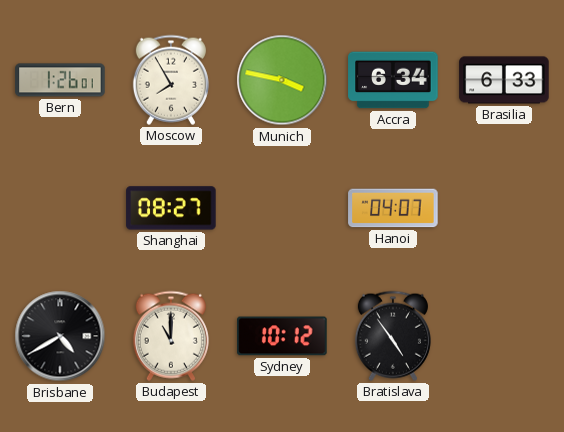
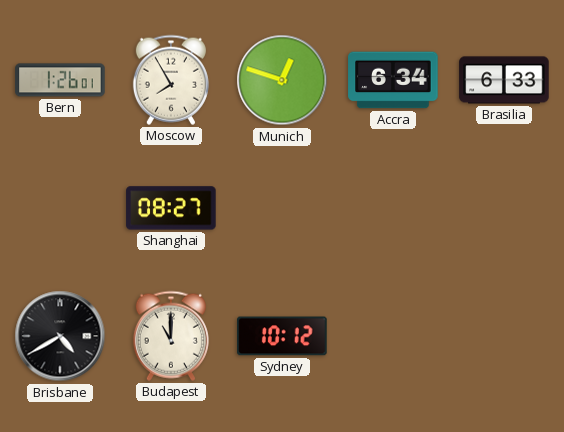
Munich: 3:47 -> 12:48 (282, 80)
Hanoi: 04:07 -> none (393, 208)
Bratislava: 4:54 -> none (393, 336)
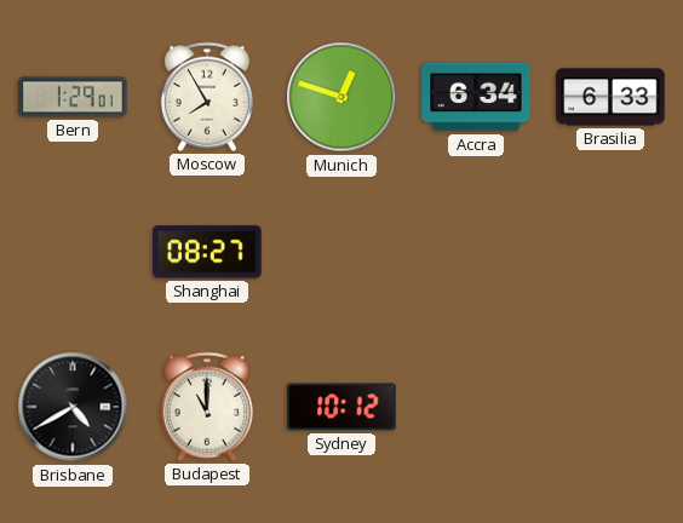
Bern: 1:26 -> 1:29 (73, 97)
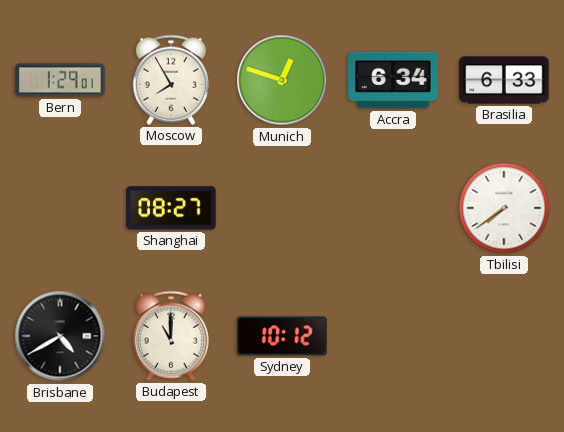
Tbilisi: none -> 7:39 (504, 208)
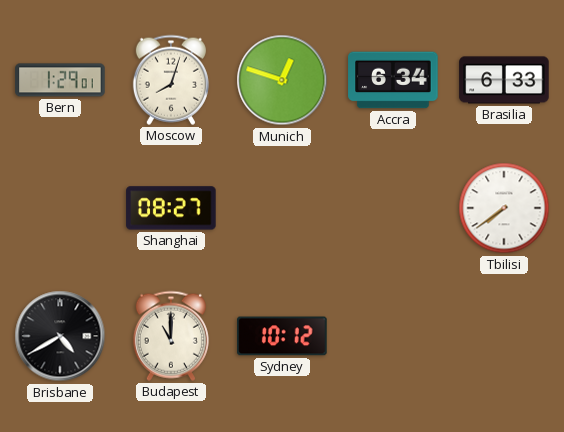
Moscow: 7:55 -> 8:03 (171, 80)
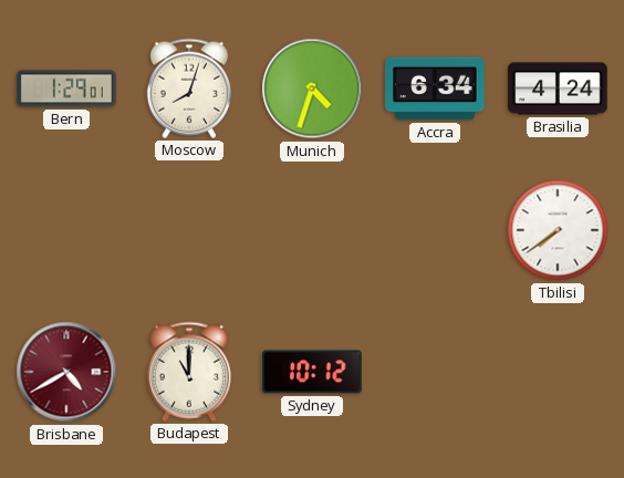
Munich: 12:48 -> 4:33 (312, 89)
Brasilia: 6:33 -> 4:24 (558, 89)
Shanghai: 08:27 -> none (171, 208)
Brisbane dial: black -> burgundy (66, 372)
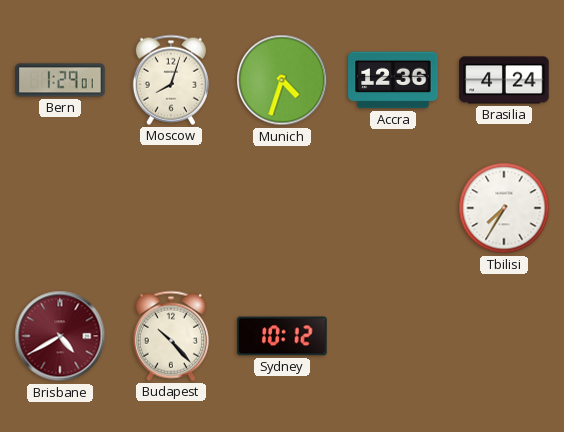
Accra: 6:34 -> 12:36 (393, 80)
Tbilisi: 7:39 -> 7:35 (504, 208)
Budapest: 11:00 -> 10:23 (171, 336)
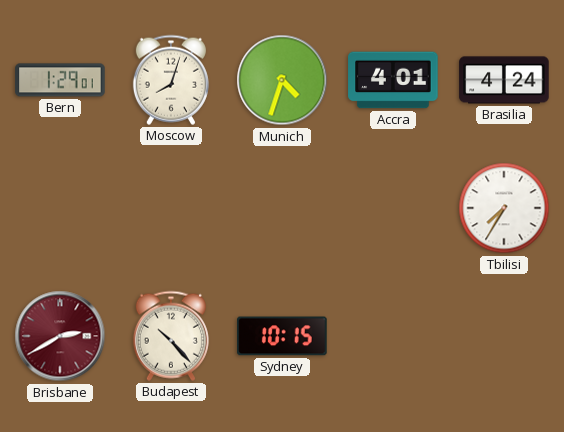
Accra: 12:36 -> 4:01 (393, 80)
Brisbane: 4:40 -> 2:40 (60, 336)
Sydney: 10:12 -> 10:15 (282, 336)
